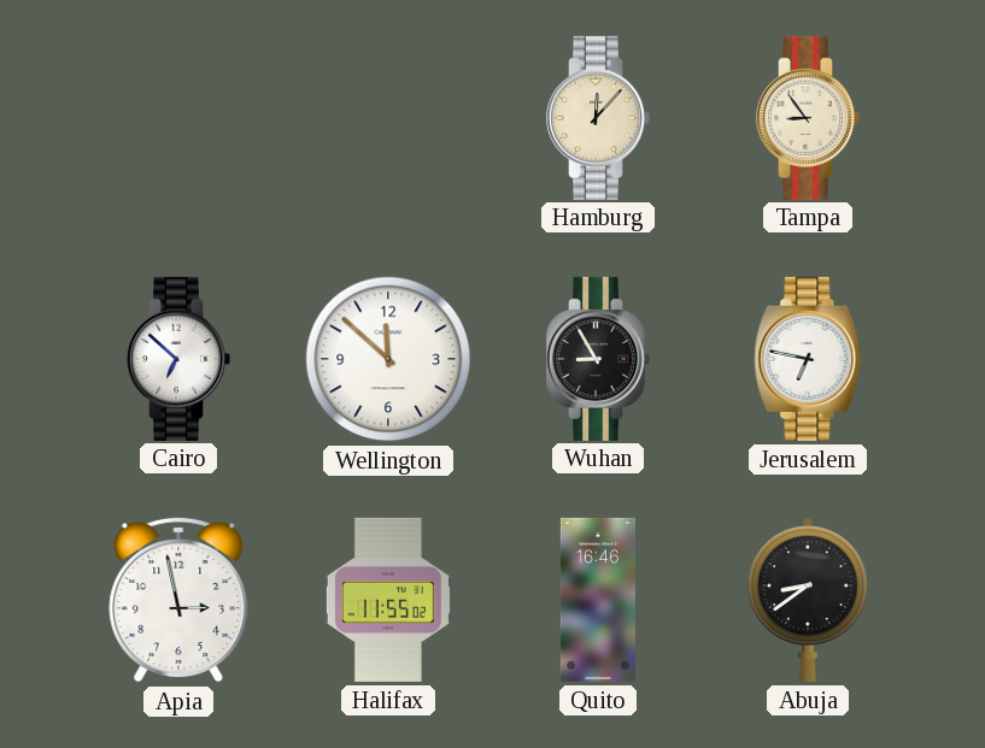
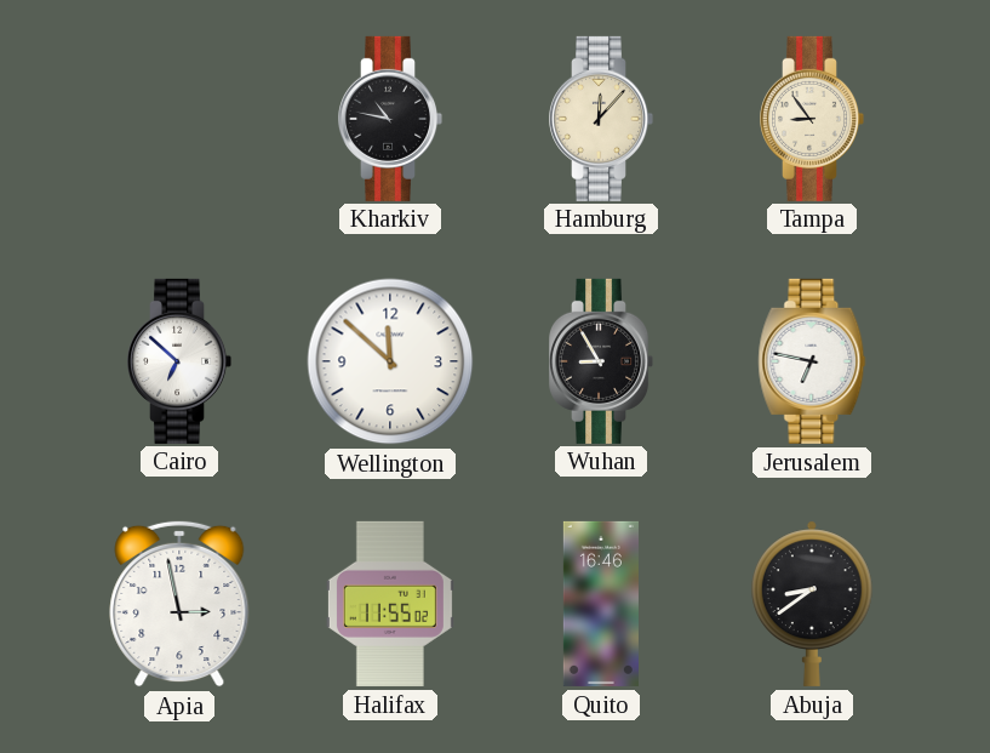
Kharkiv: none -> 10:47 (391, 119)
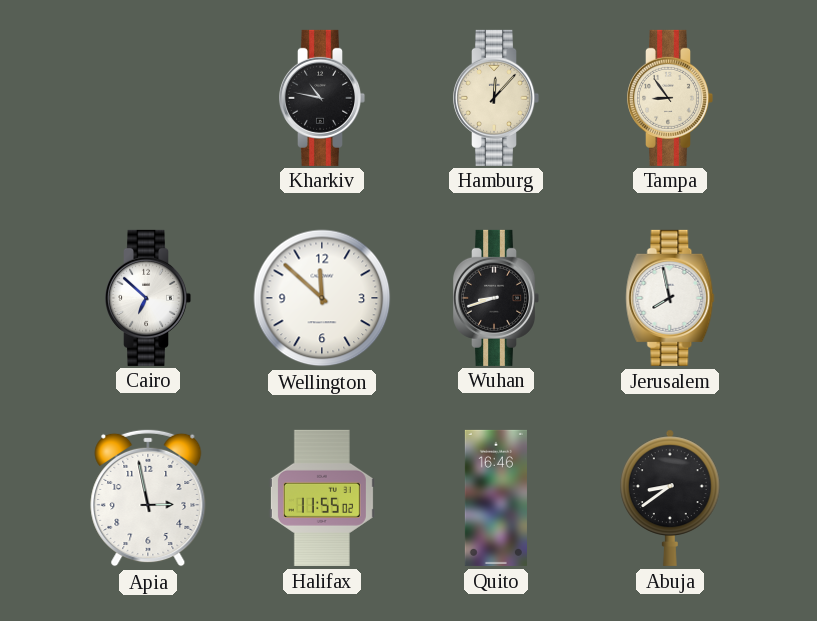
Wuhan: 8:55 -> 8:42 (497, 298)
Jerusalem: 6:47 -> 7:58 (670, 298)
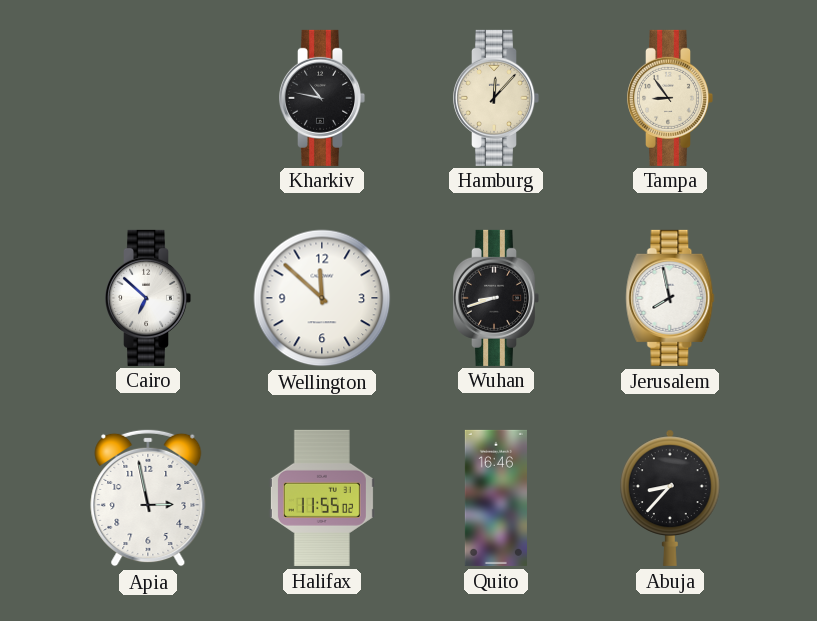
Abuja: 8:39 -> 8:37 (671, 498)
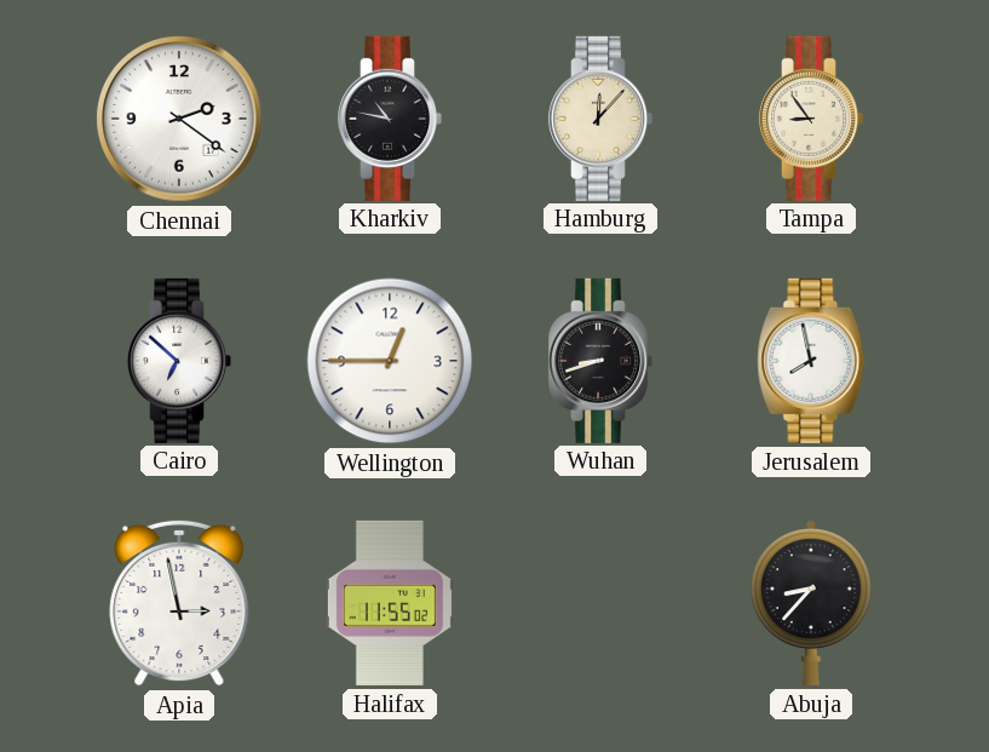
Chennai: none -> 2:21 (179, 119)
Wellington: 11:52 -> 12:45 (390, 361)
Quito: 16:46 -> none (496, 498)
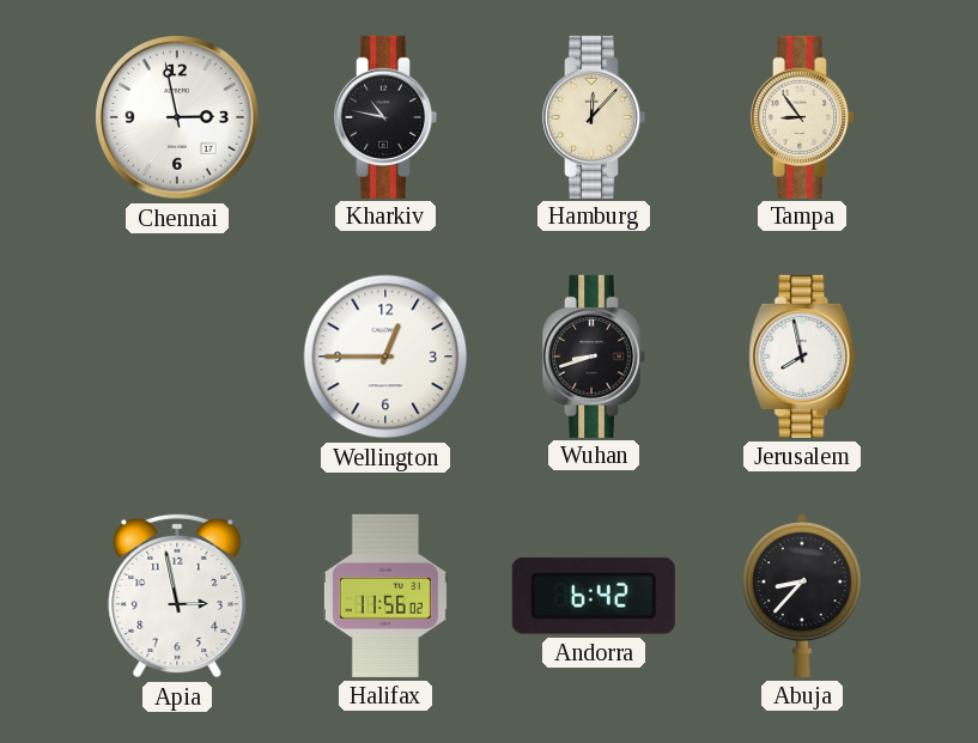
Chennai: 2:21 -> 2:58 (177, 117)
Cairo: 6:52 -> none (180, 361)
Halifax: 11:55 -> 11:56 (385, 596)
Andorra: none -> 6:42 (594, 596)
